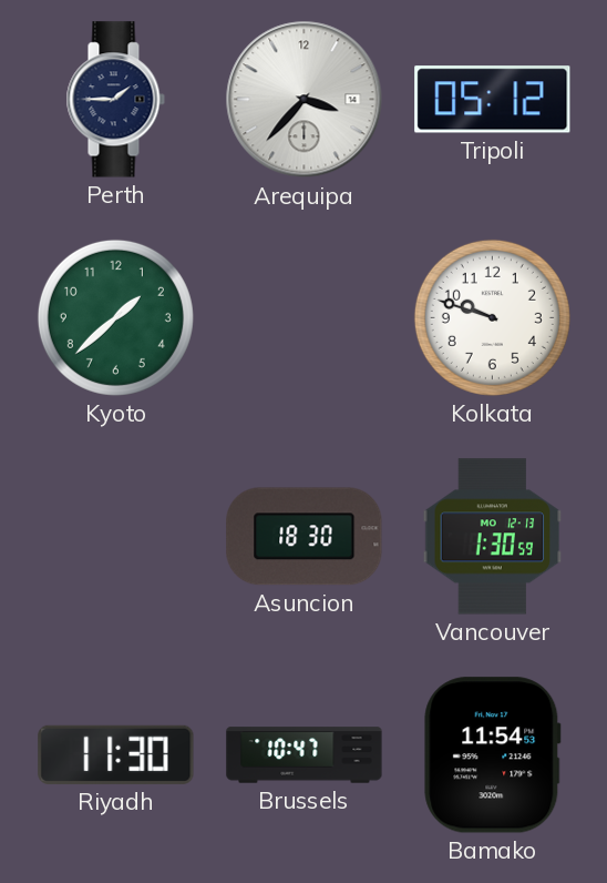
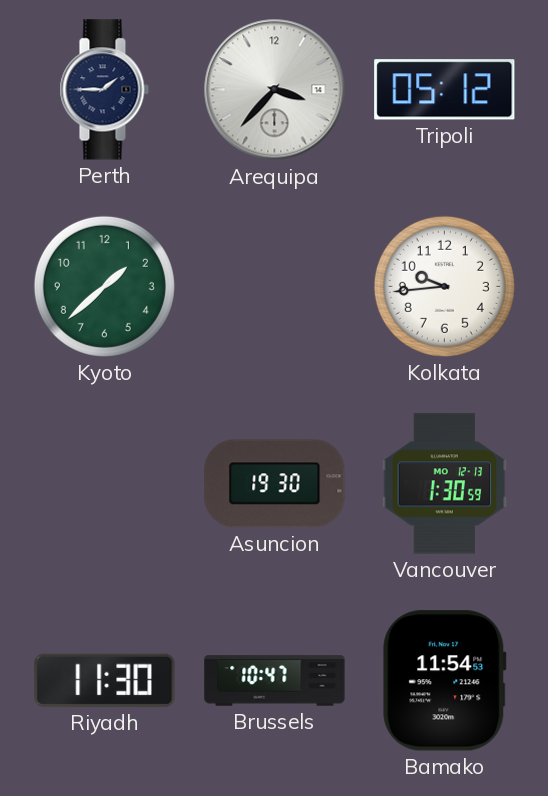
Kolkata: 9:48 -> 9:44 (444, 286)
Asuncion: 18:30 -> 19:30 (275, 484)
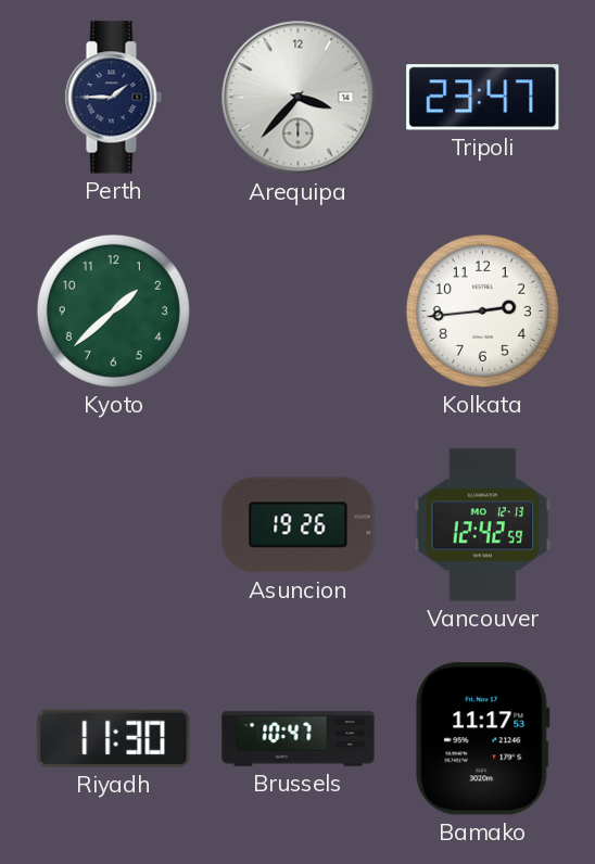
Tripoli: 05:12 -> 23:47 (483, 98)
Kolkata: 9:44 -> 2:44 (482, 310)
Asuncion: 19:30 -> 19:26 (299, 525)
Vancouver: 1:30 -> 12:42 (483, 525)
Bamako: 11:54 -> 11:17 (483, 739)
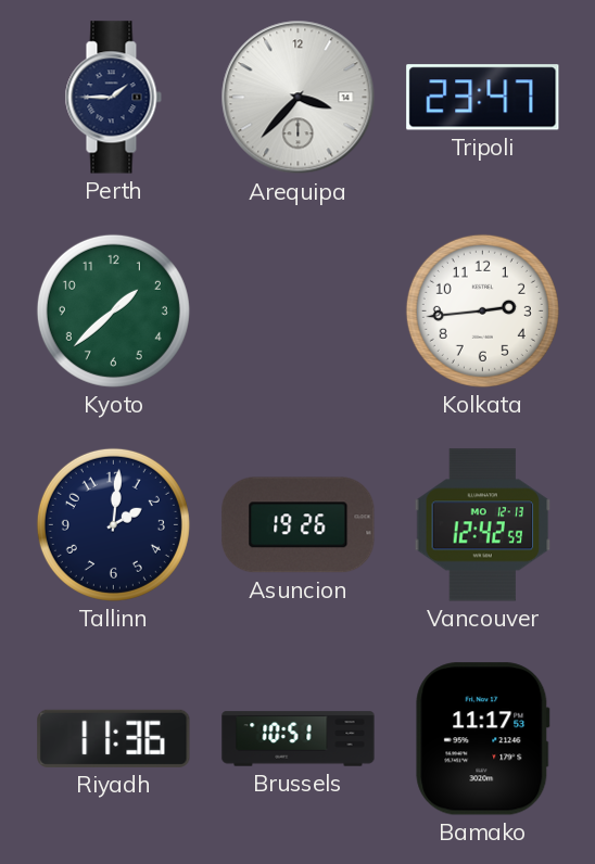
Tallinn: none -> 2:01 (113, 524)
Riyadh: 11:30 -> 11:36 (114, 738)
Brussels: 10:47 -> 10:51 (299, 739)
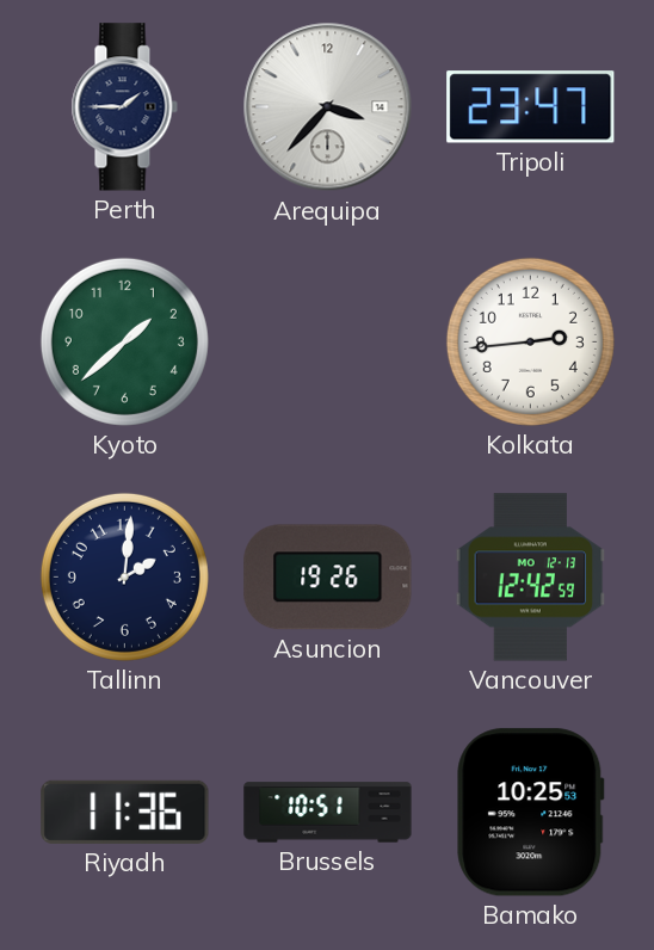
Bamako: 11:17 -> 10:25 (531, 813)
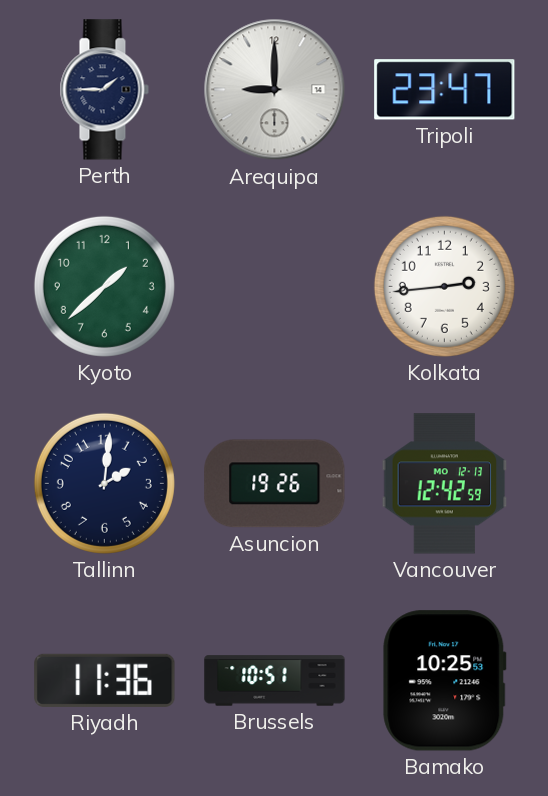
Arequipa: 3:37 -> 9:00 (275, 90)
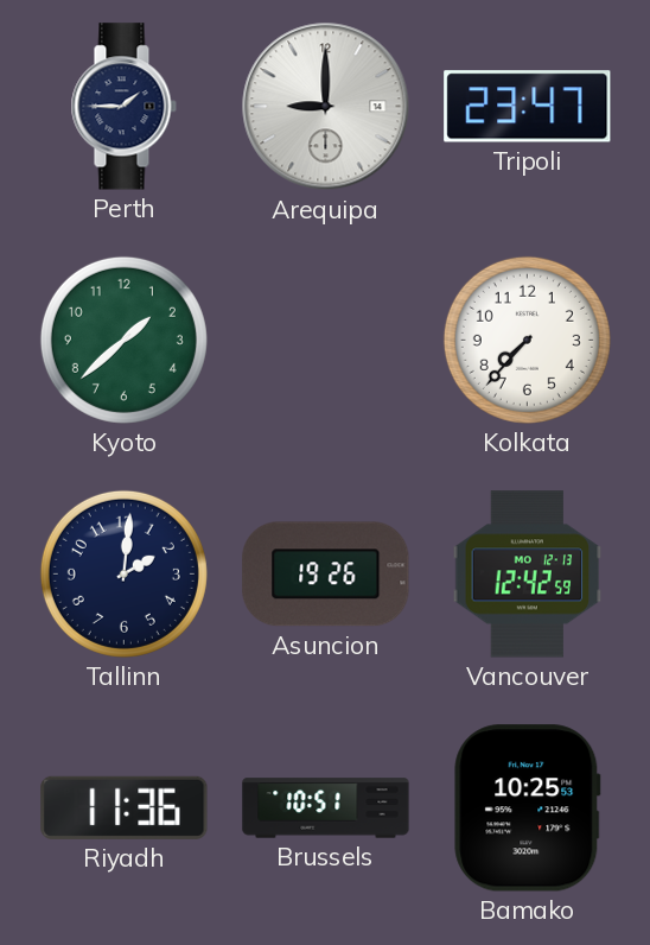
Kolkata: 2:44 -> 7:37 (527, 340)
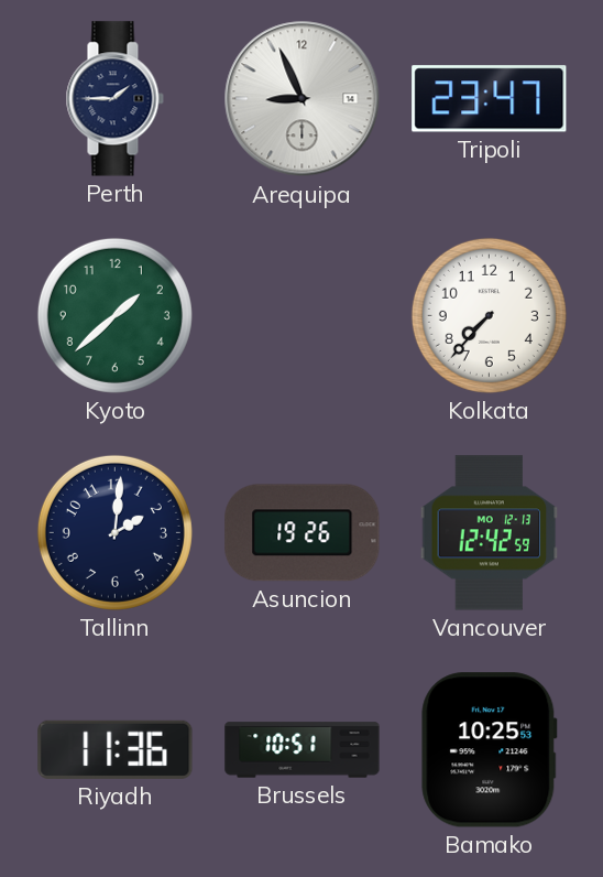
Arequipa: 9:00 -> 8:56 (303, 99)
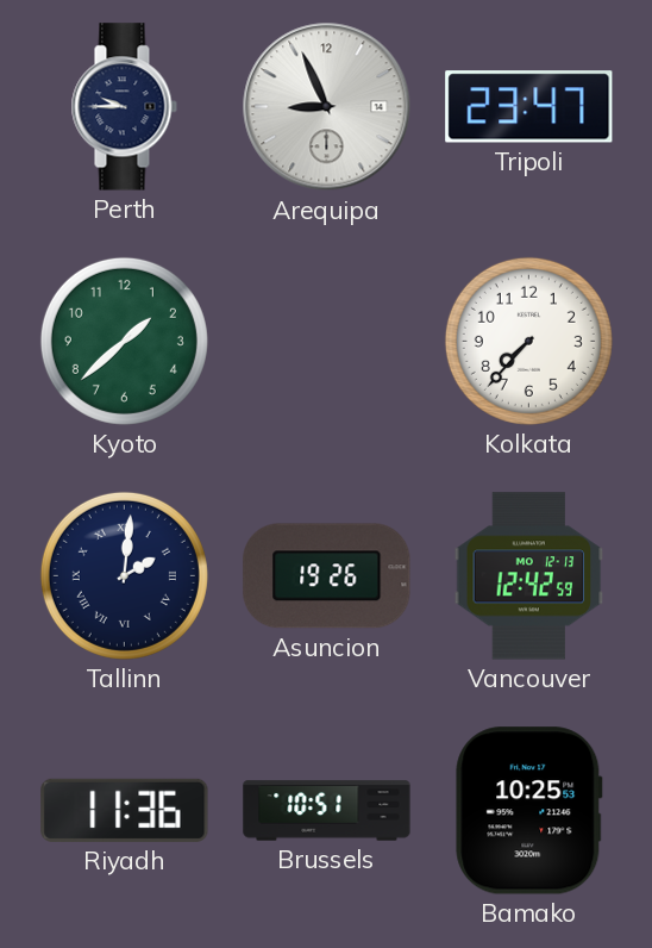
Perth: 1:45 -> 9:45 (124, 107)
Tallinn numerals: Arabic -> Roman (124, 575)
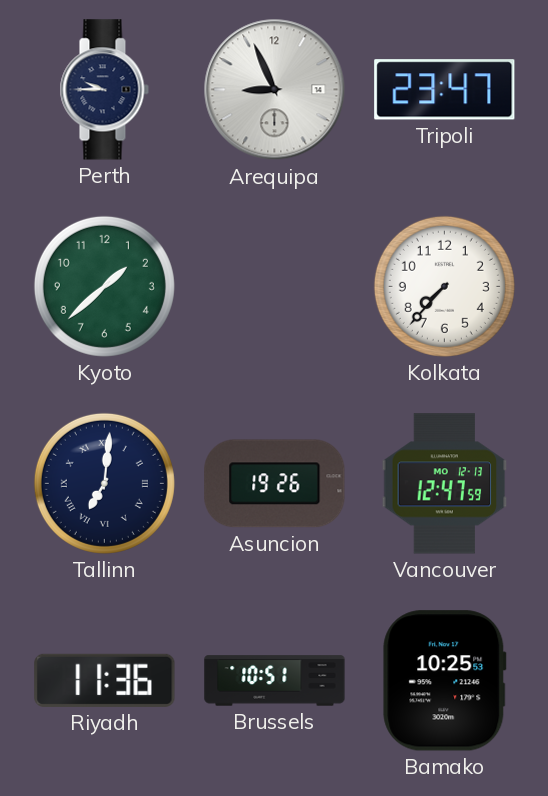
Tallinn: 2:01 -> 7:01 (104, 483)
Vancouver: 12:42 -> 12:47 (445, 484)
